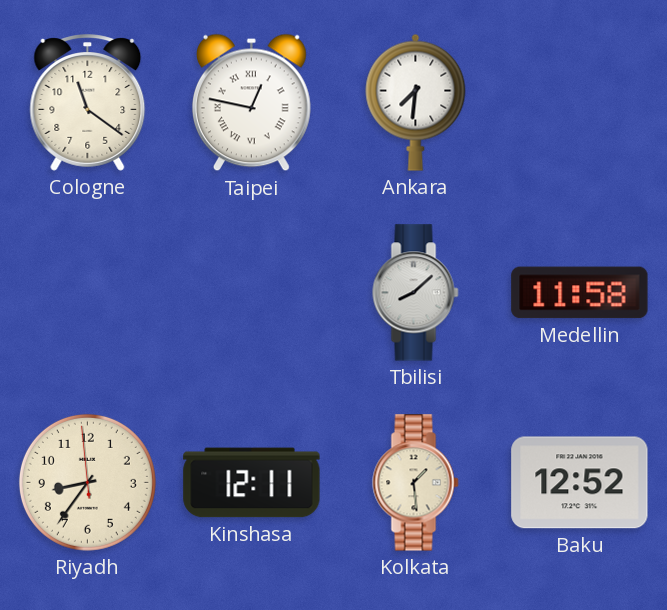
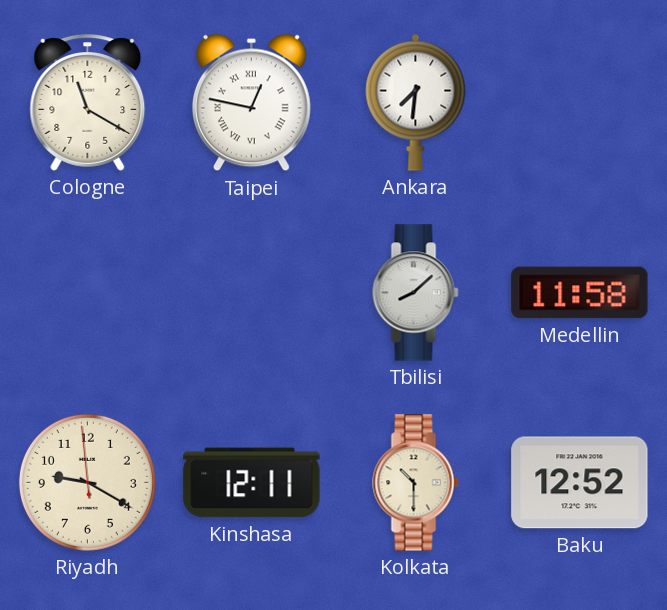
Cologne: 11:21 -> 11:20 (88, 103)
Riyadh: 8:35 -> 9:19 (87, 482)
Kolkata: 1:29 -> 10:30 (416, 483)
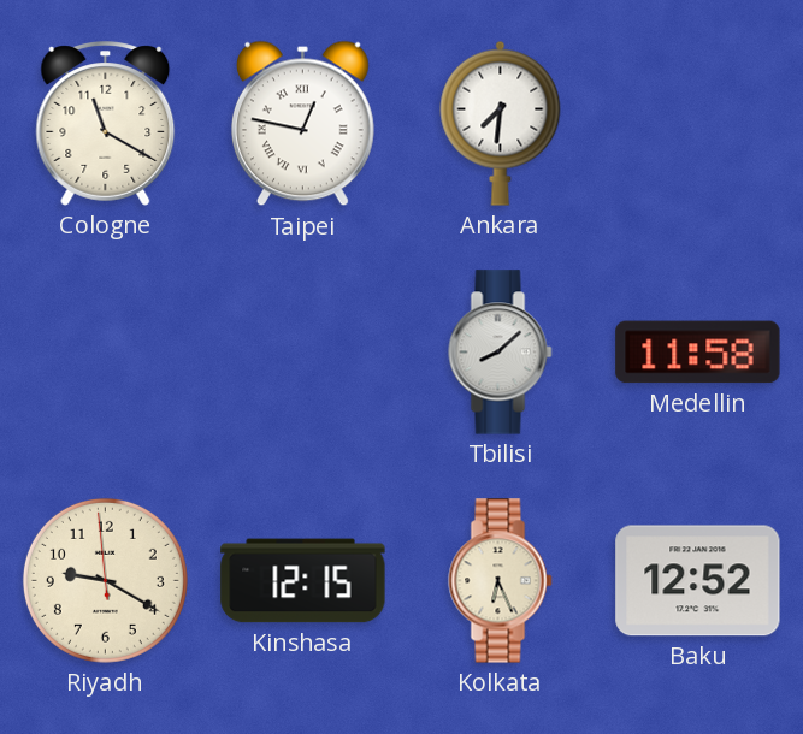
Kinshasa: 12:11 -> 12:15 (303, 581)
Kolkata: 10:30 -> 6:26 (501, 581)
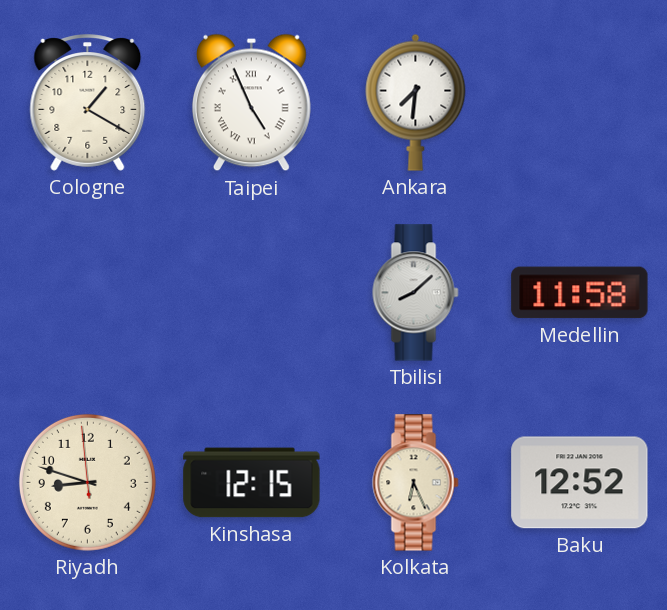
Cologne: 11:20 -> 1:20 (88, 103)
Taipei: 12:47 -> 4:56 (251, 103)
Riyadh: 9:19 -> 8:47 (87, 482)
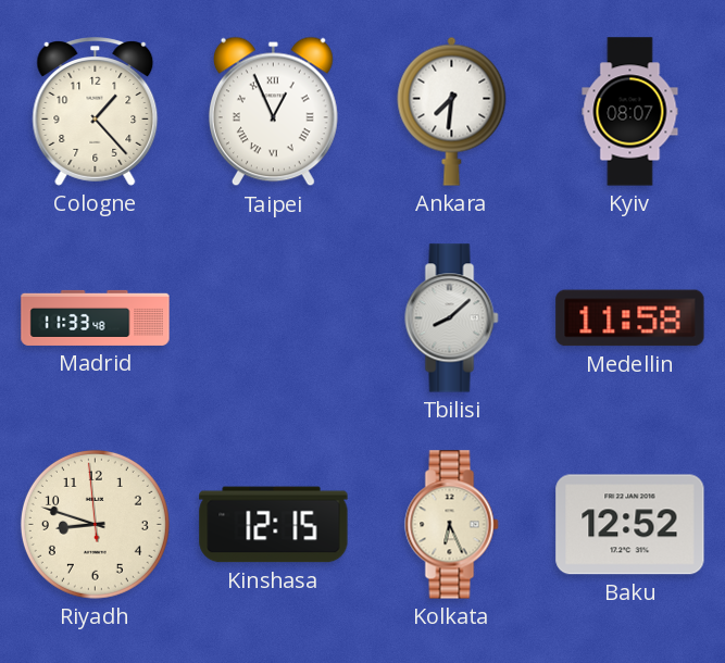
Cologne: 1:20 -> 1:23 (96, 112)
Taipei: 4:56 -> 12:56 (273, 112)
Kyiv: none -> 08:07 (630, 112)
Madrid: none -> 11:33 (96, 317)
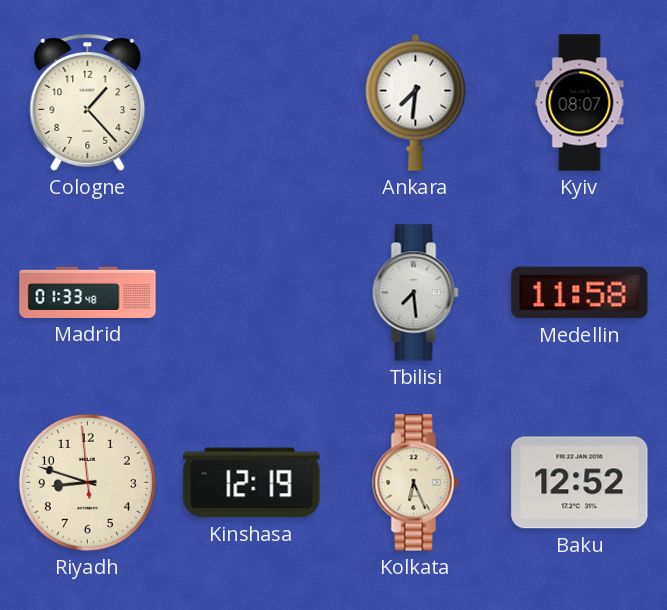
Taipei: 12:56 -> none (273, 112)
Madrid: 11:33 -> 01:33 (88, 292)
Tbilisi: 8:08 -> 7:29 (416, 293)
Kinshasa: 12:15 -> 12:19 (252, 483)
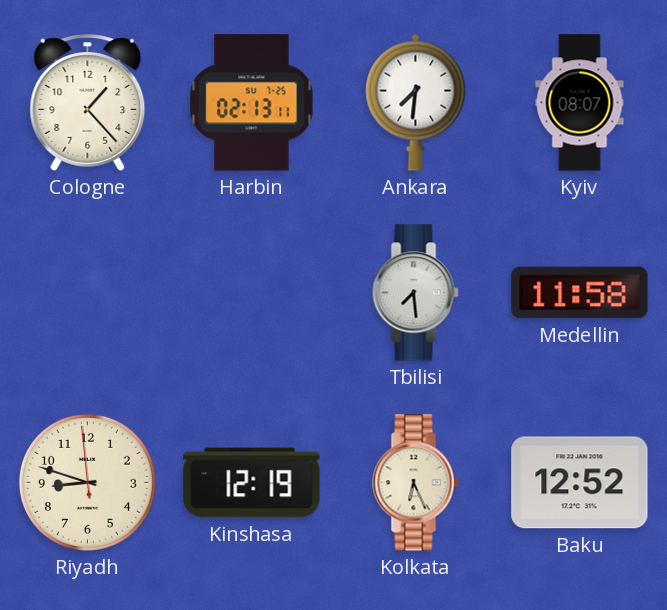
Harbin: none -> 02:13 (252, 103)
Madrid: 01:33 -> none (88, 292)
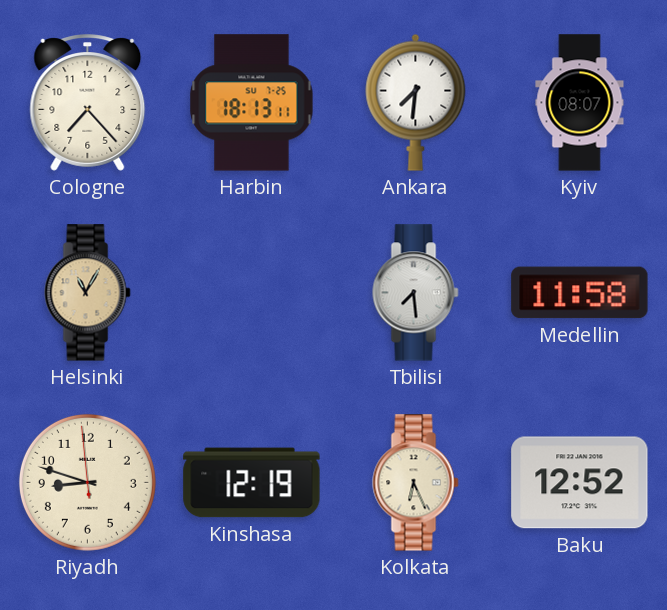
Cologne: 1:23 -> 7:23 (88, 103)
Harbin: 02:13 -> 18:13 (252, 103)
Helsinki: none -> 11:05 (88, 293)
